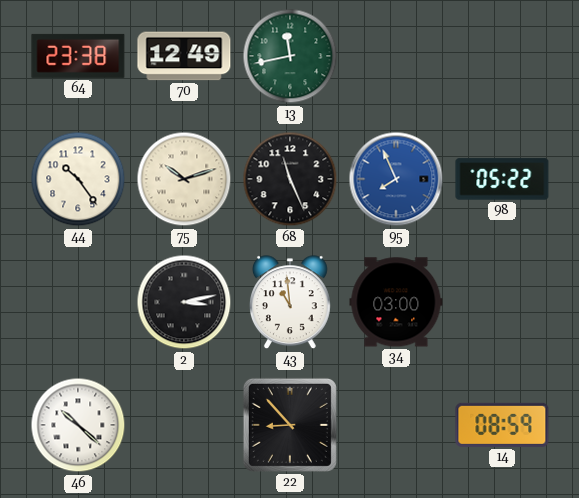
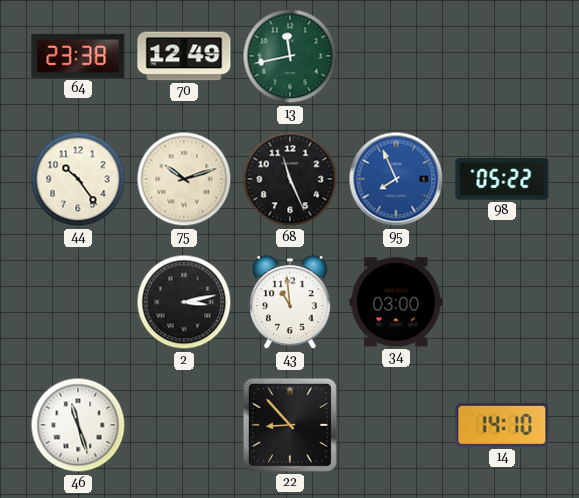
46: 10:22 -> 11:27 (78, 425)
14: 08:59 -> 14:10 (502, 425)
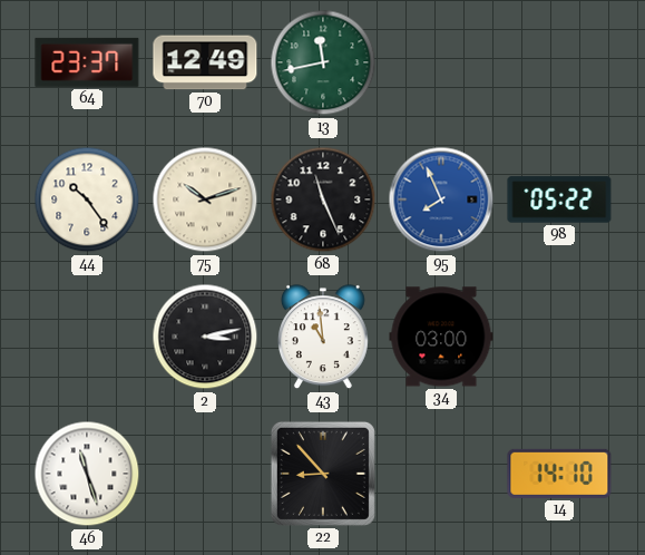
64: 23:38 -> 23:37 (87, 62)
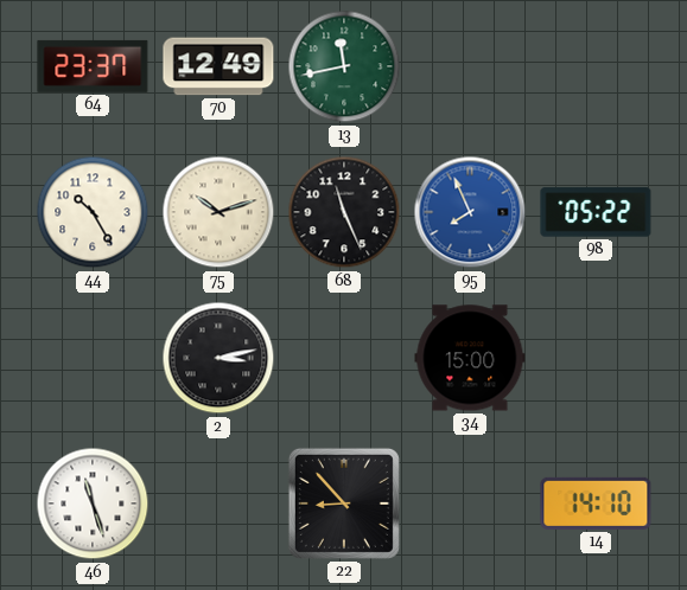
44: 10:24 -> 10:25 (93, 212)
43: 10:59 -> none (323, 338)
34: 03:00 -> 15:00 (470, 358)
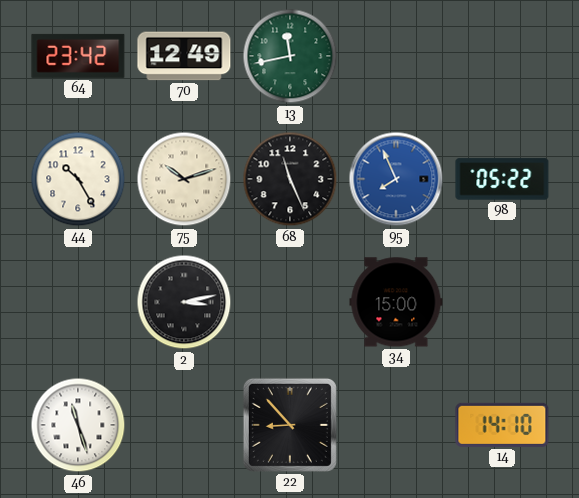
64: 23:37 -> 23:42 (78, 56)
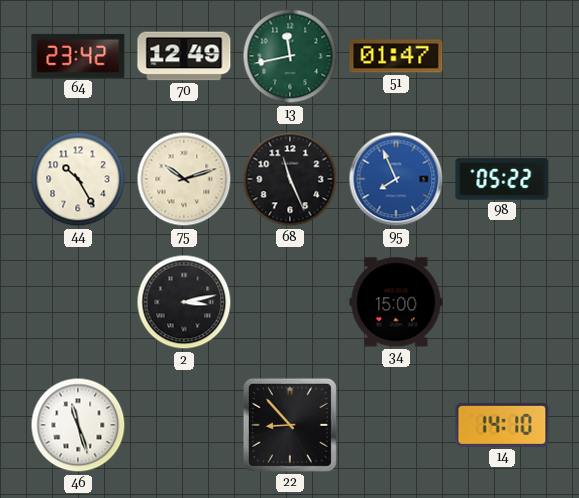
51: none -> 01:47 (396, 56)
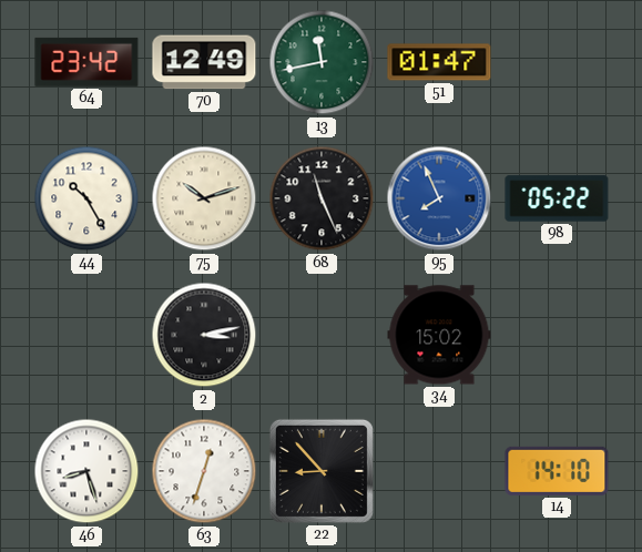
34: 15:00 -> 15:02 (439, 335)
46: 11:27 -> 8:27 (86, 471)
63: none -> 12:33 (204, 471)
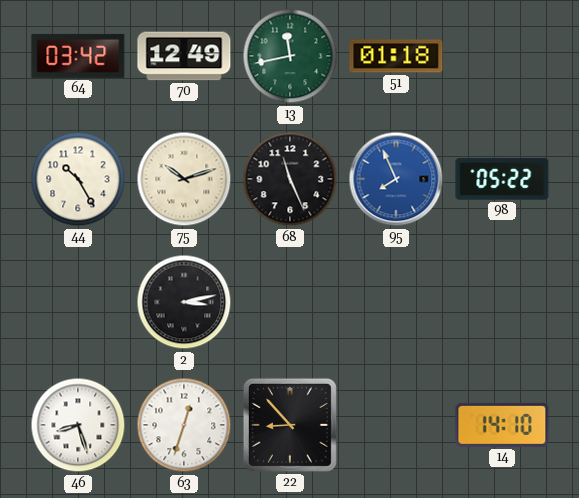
64: 23:42 -> 03:42 (78, 56)
51: 01:47 -> 01:18 (396, 56)
34: 15:02 -> none (439, 335)
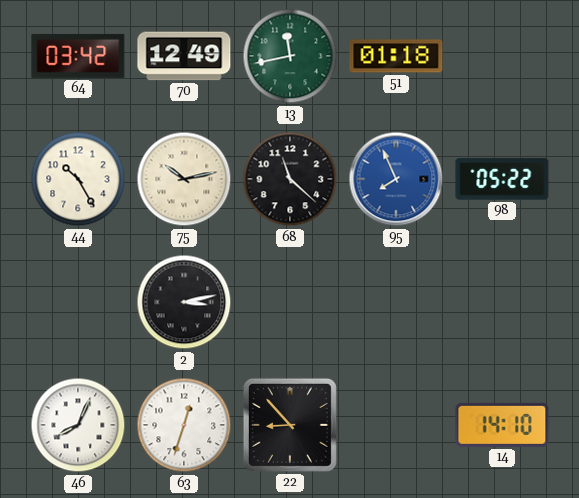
75: 10:12 -> 10:13 (184, 179)
68: 11:26 -> 11:22 (290, 179)
46: 8:27 -> 8:04 (78, 425)
